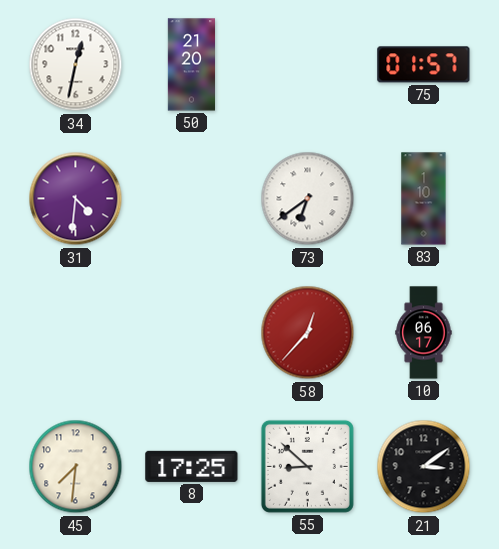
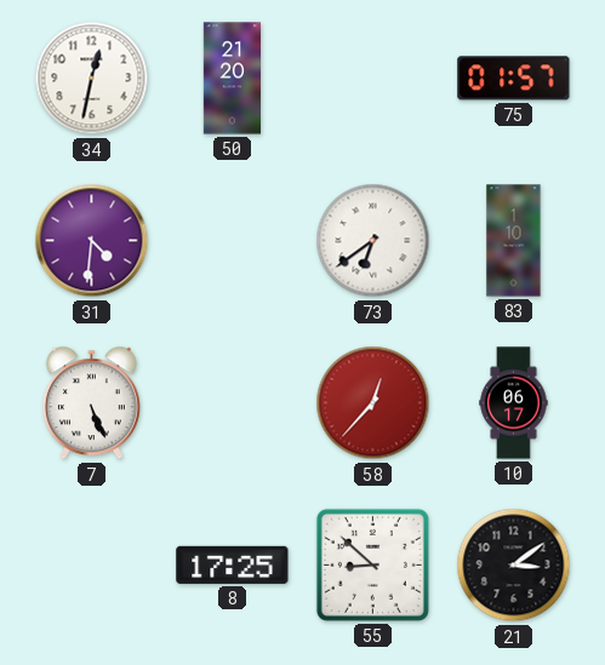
7: none -> 5:26 (91, 403)
45: 7:31 -> none (76, 467)
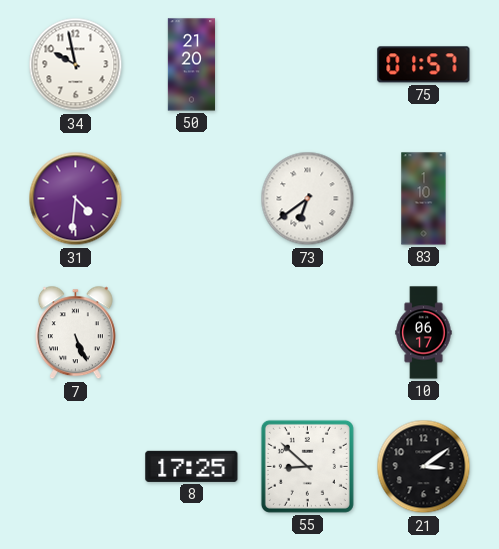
34: 12:32 -> 9:58 (76, 65)
58: 12:37 -> none (373, 403)
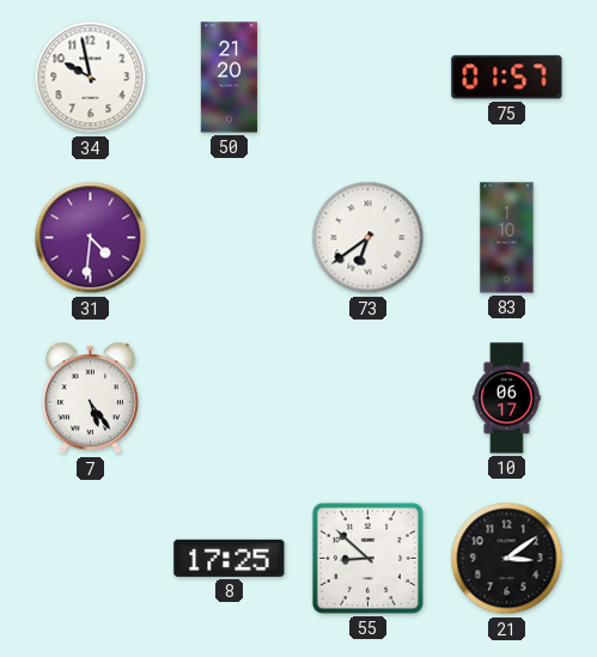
7: 5:26 -> 5:24 (90, 399)
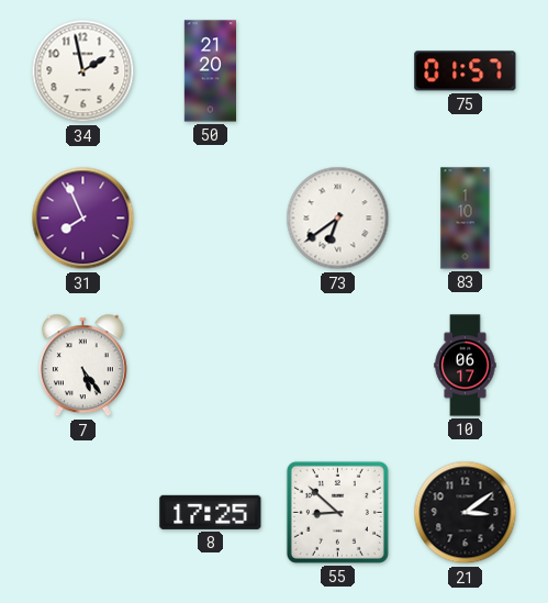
34: 9:58 -> 1:58 (83, 71)
31: 4:31 -> 7:56 (83, 219)
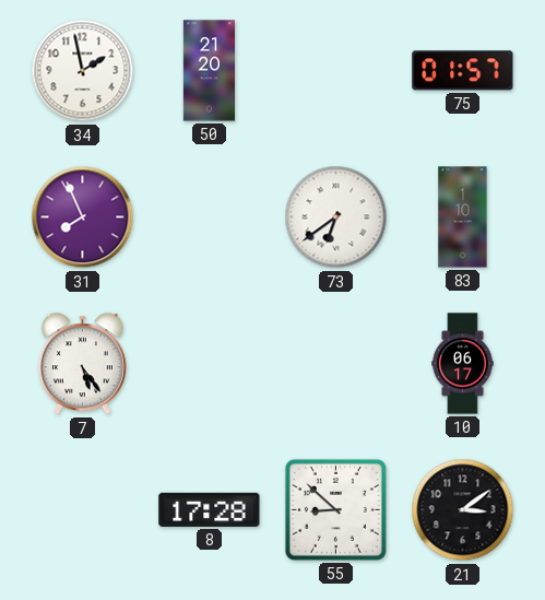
8: 17:25 -> 17:28 (210, 509)
